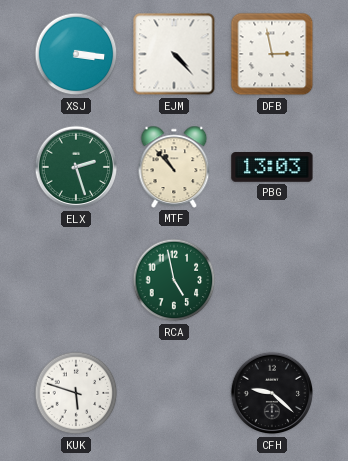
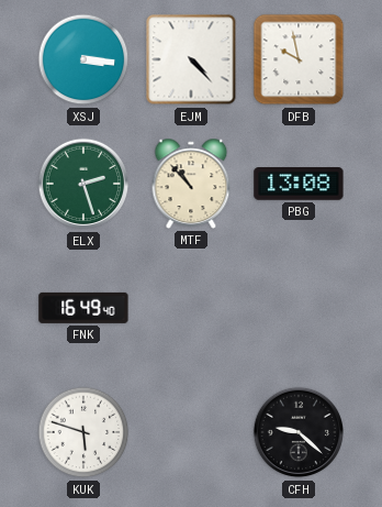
DFB: 2:58 -> 9:58 (299, 59)
PBG: 13:03 -> 13:08 (299, 185)
FNK: none -> 16:49 (83, 308)
RCA: 4:58 -> none (174, 280)
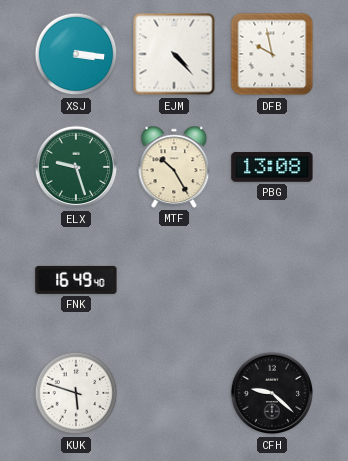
ELX: 2:27 -> 9:27 (76, 167)
MTF: 10:53 -> 10:25 (174, 167)
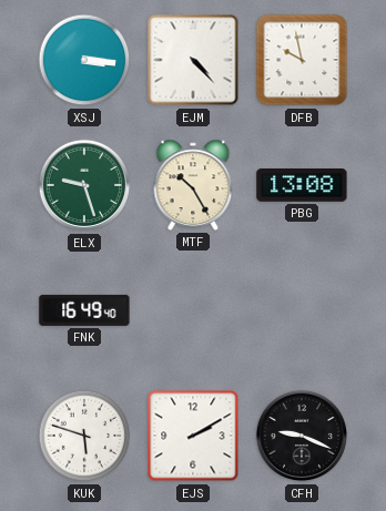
EJS: none -> 2:10 (193, 436)
CFH: 9:22 -> 9:19 (302, 436)
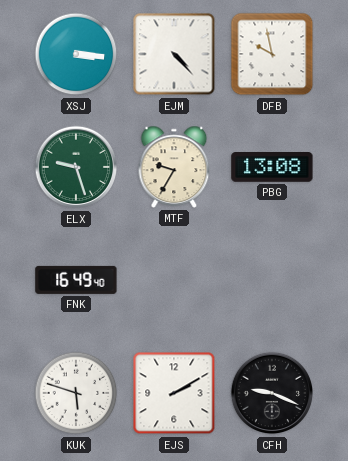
MTF: 10:25 -> 9:35 (174, 167)
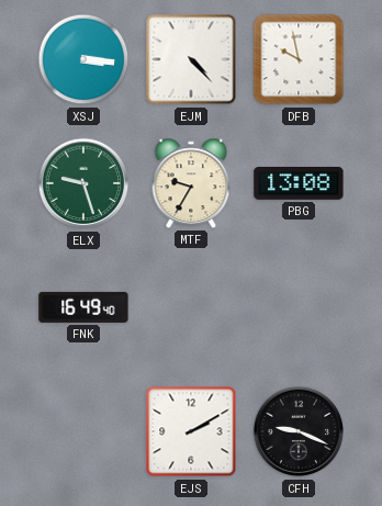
KUK: 5:48 -> none (76, 393)
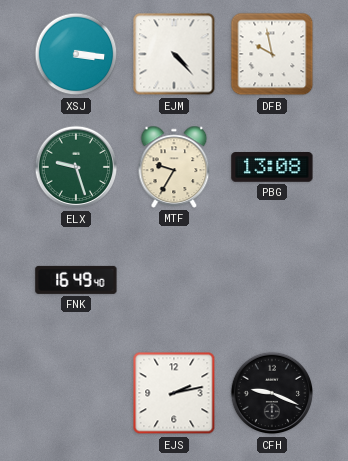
EJS: 2:10 -> 2:13 (174, 393)
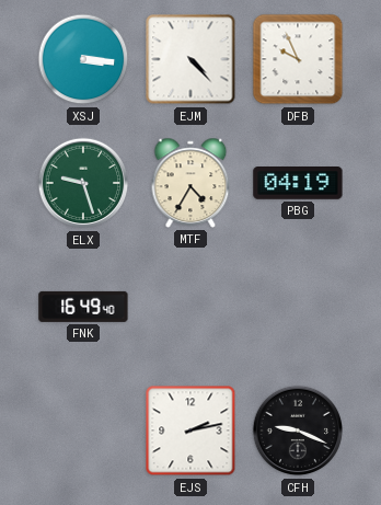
DFB: 9:58 -> 9:56 (298, 59)
MTF: 9:35 -> 4:35 (190, 183)
PBG: 13:08 -> 04:19 (298, 184)
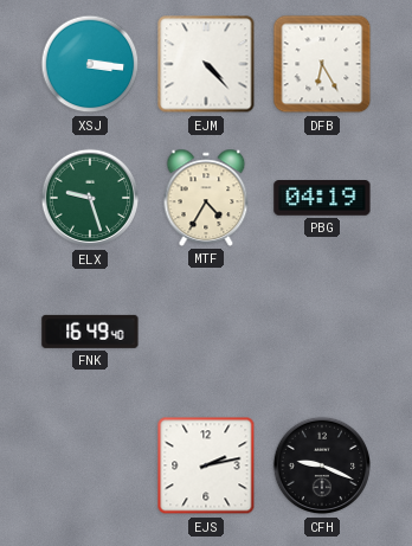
DFB: 9:56 -> 6:25 (322, 64)
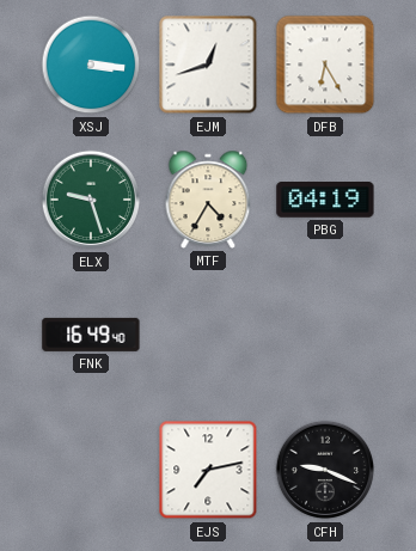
EJM: 4:23 -> 12:42 (208, 65)
EJS: 2:13 -> 7:13 (208, 470)
